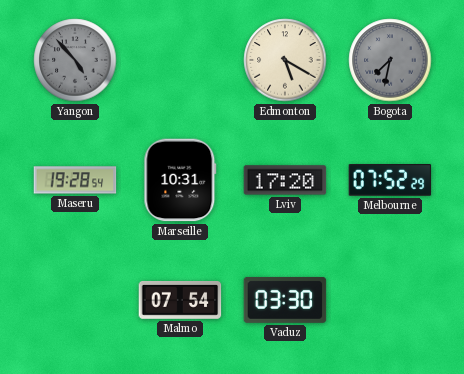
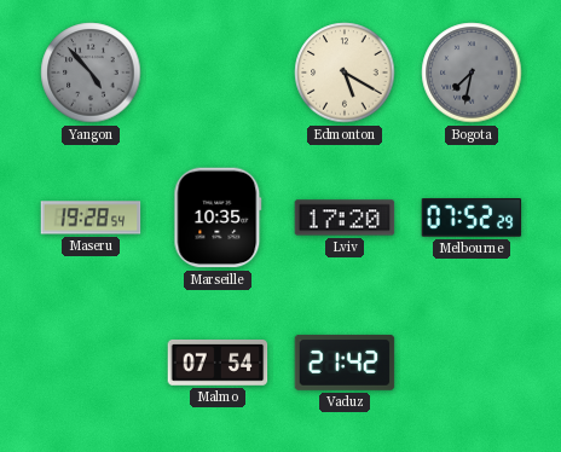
Marseille: 10:31 -> 10:35 (218, 218)
Vaduz: 03:30 -> 21:42 (345, 363)
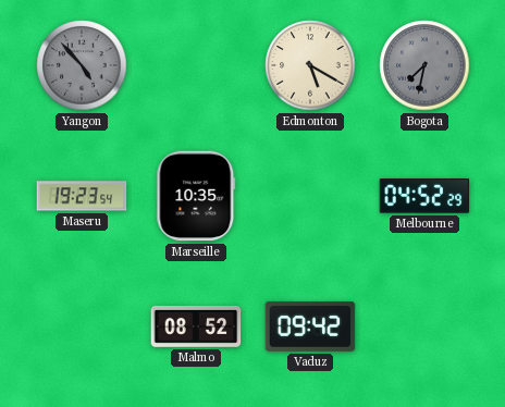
Maseru: 19:28 -> 19:23 (82, 196)
Lviv: 17:20 -> none (345, 218)
Melbourne: 07:52 -> 04:52 (424, 197)
Malmo: 07:54 -> 08:52 (196, 326)
Vaduz: 21:42 -> 09:42 (310, 326)
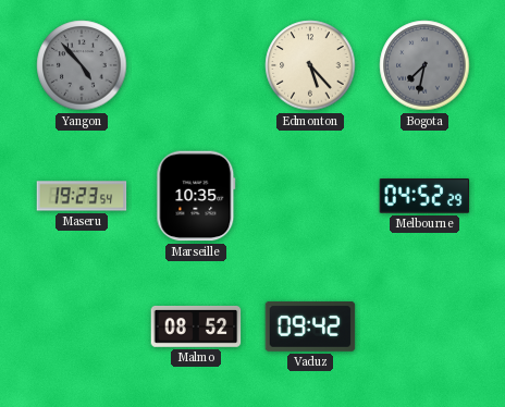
Edmonton: 5:20 -> 5:23 (310, 65)
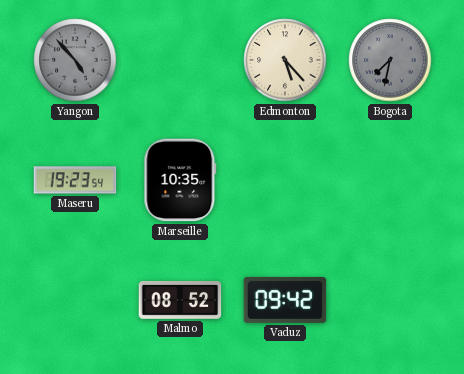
Melbourne: 04:52 -> none (424, 197)
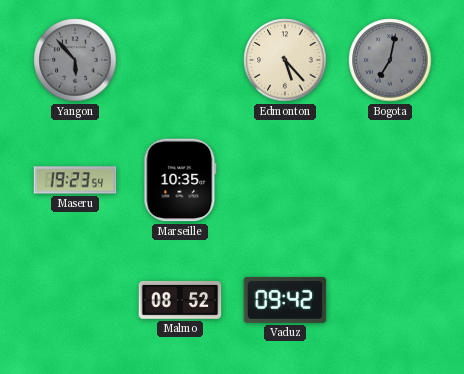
Yangon: 4:53 -> 5:53 (75, 60)
Bogota: 7:32 -> 7:02 (390, 60)
